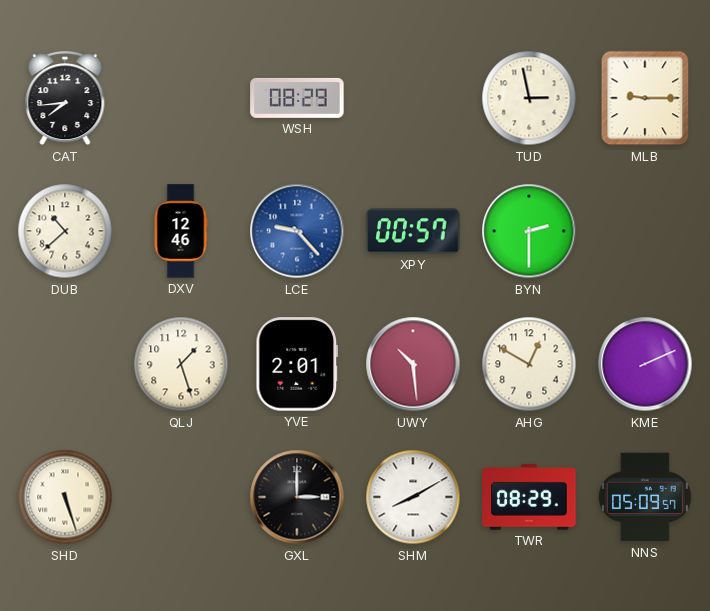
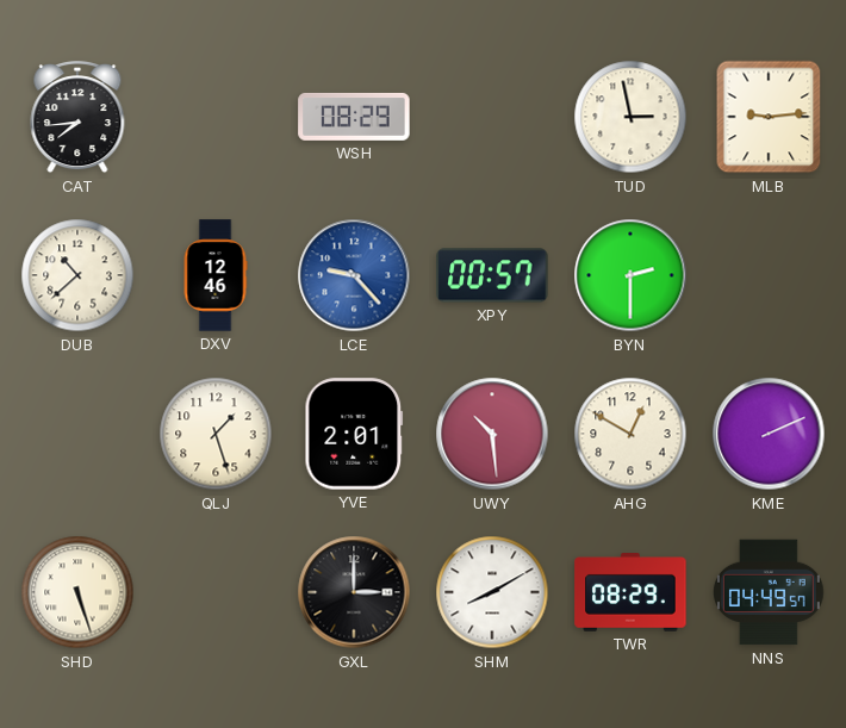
MLB: 9:15 -> 9:14 (769, 117)
NNS: 05:09 -> 04:49 (770, 592)
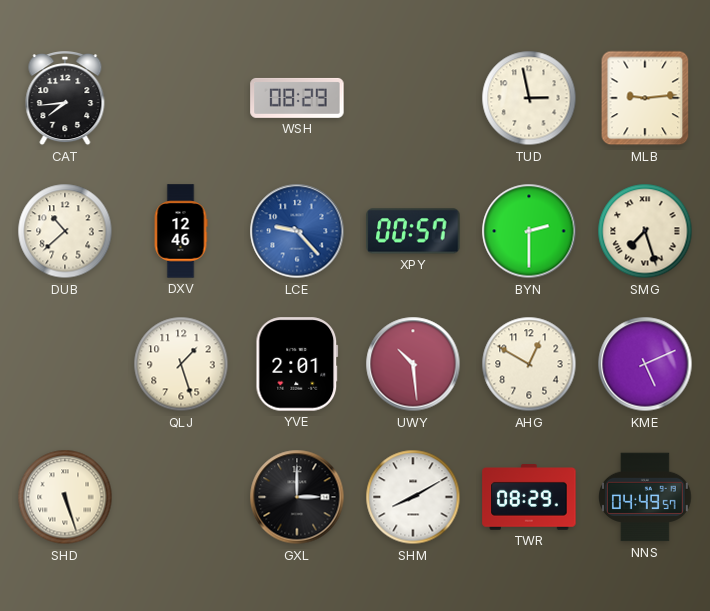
SMG: none -> 7:27 (645, 231)
KME: 2:11 -> 5:11 (645, 364)
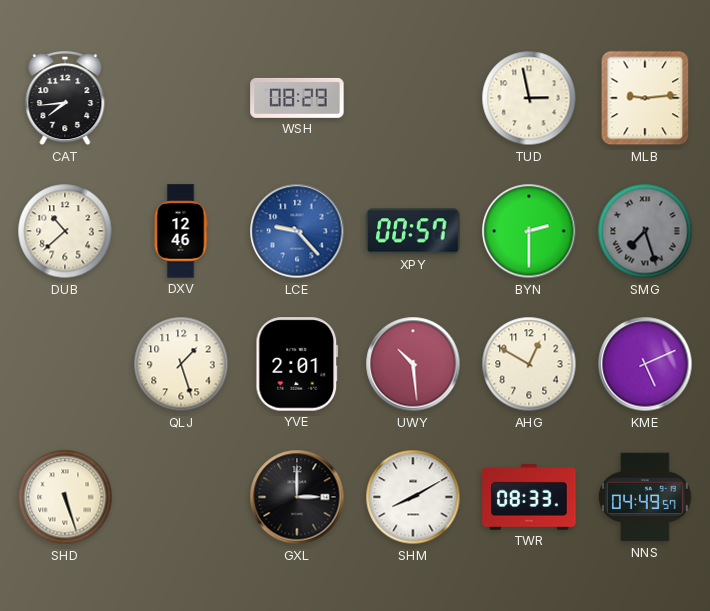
SMG dial: cream -> grey (645, 231)
TWR: 08:29 -> 08:33 (529, 498)
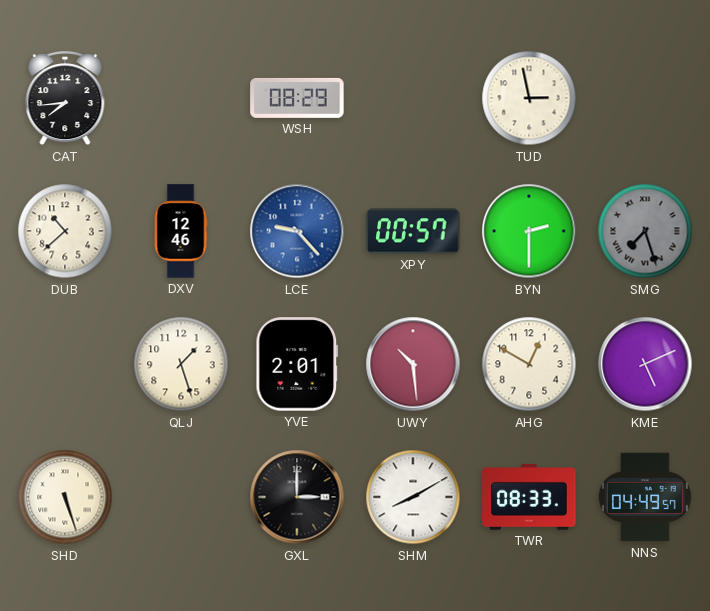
MLB: 9:14 -> none (645, 98)
